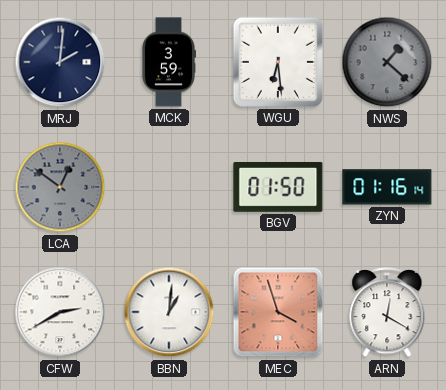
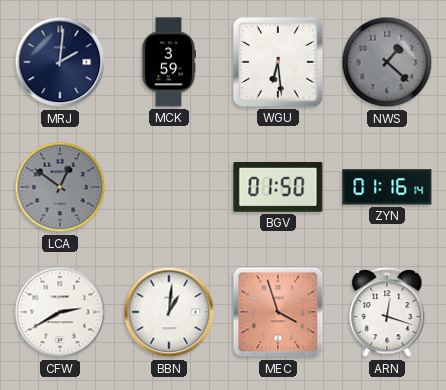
ARN: 12:20 -> 12:18 (387, 313)
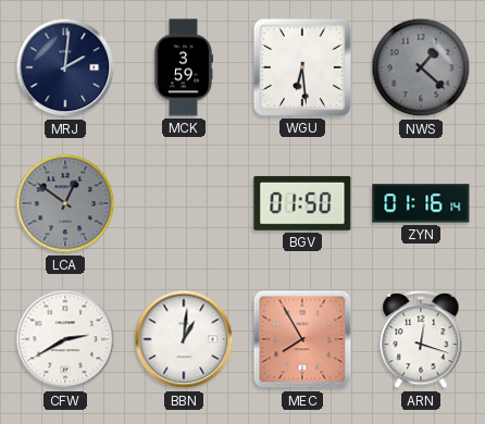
MEC: 3:57 -> 7:55 (302, 339)
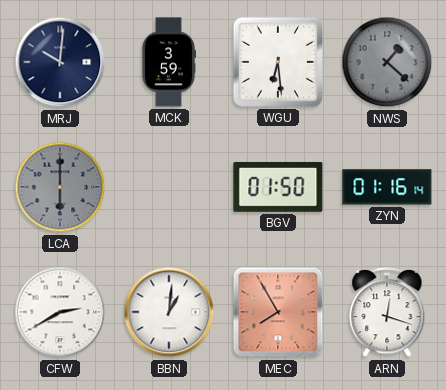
MRJ: 2:01 -> 10:01 (60, 62)
LCA: 12:51 -> 6:00 (60, 187)
